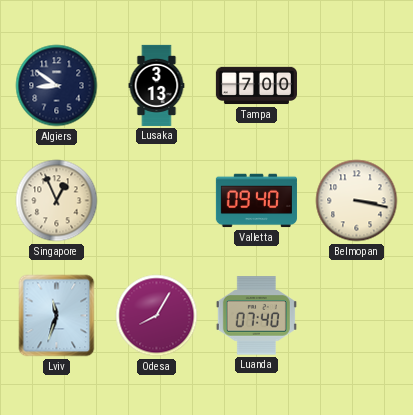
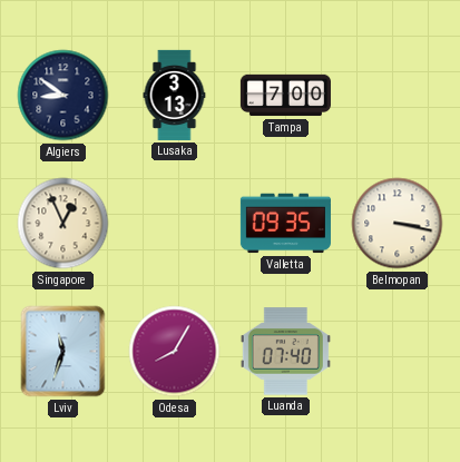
Valletta: 09:40 -> 09:35 (285, 224)
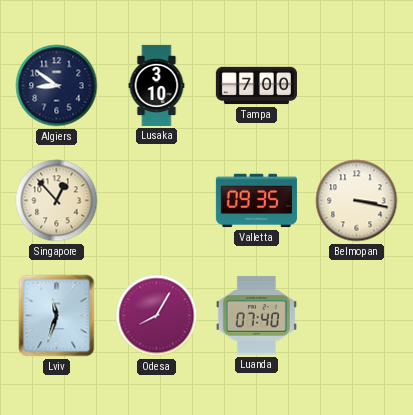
Lusaka: 3:13 -> 3:10 (157, 85)
Singapore: 12:56 -> 12:53 (57, 201)
